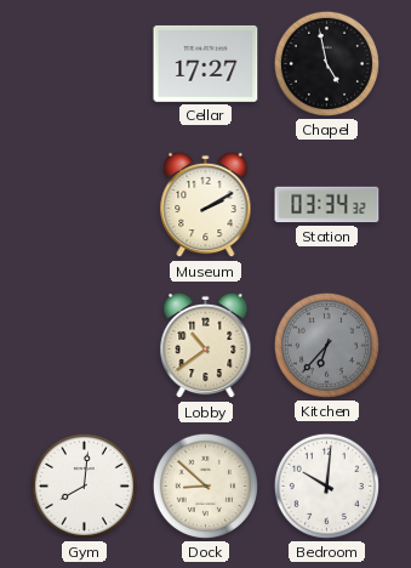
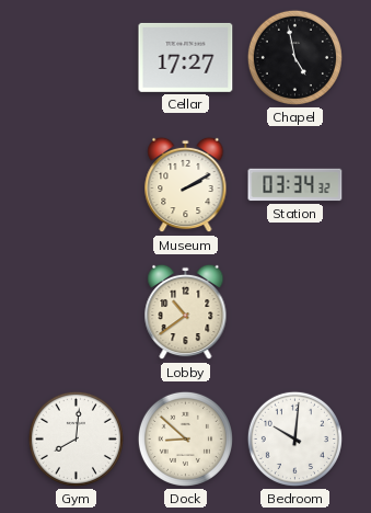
Kitchen: 6:37 -> none (326, 345)
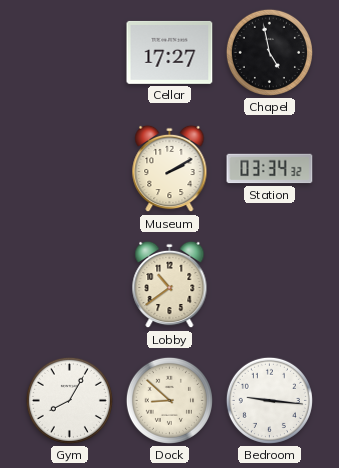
Gym: 8:01 -> 8:05 (69, 400)
Bedroom: 10:01 -> 9:16 (269, 400)
